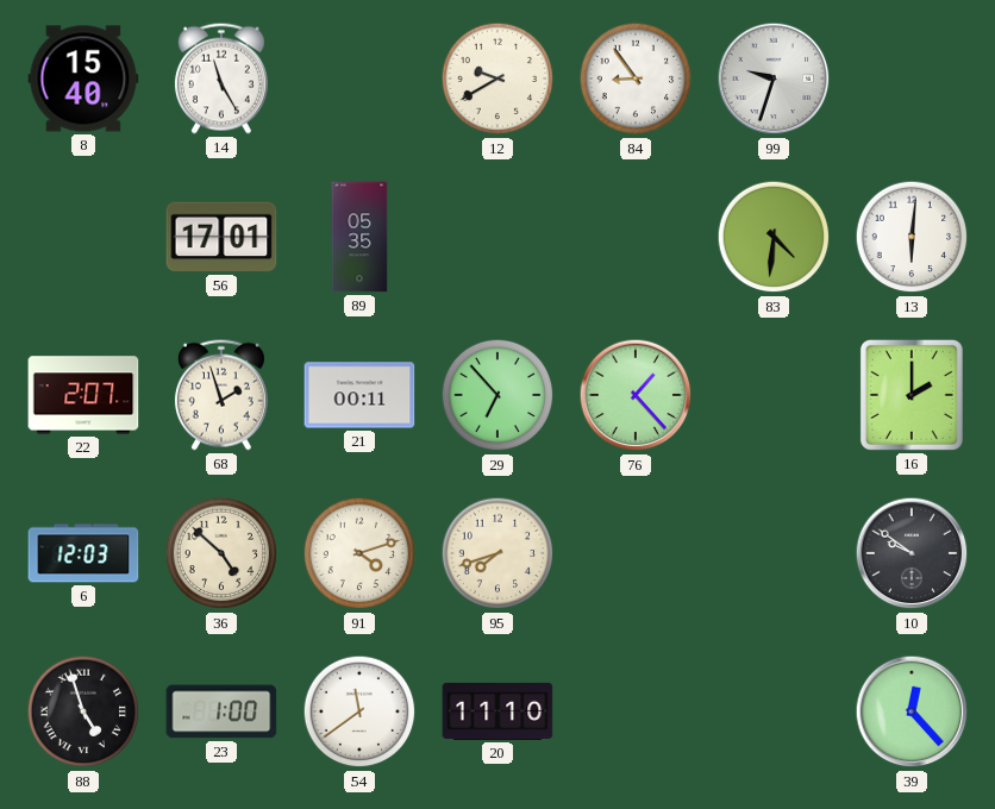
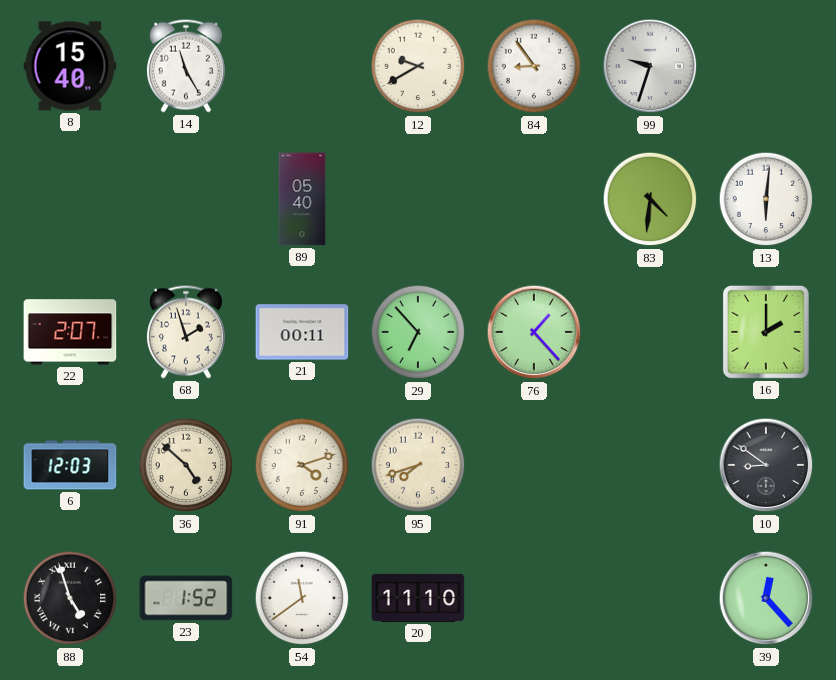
56: 17:01 -> none (221, 237)
89: 05:35 -> 05:40 (302, 199)
10: 9:51 -> 8:51 (766, 465)
23: 1:00 -> 1:52 (186, 598)
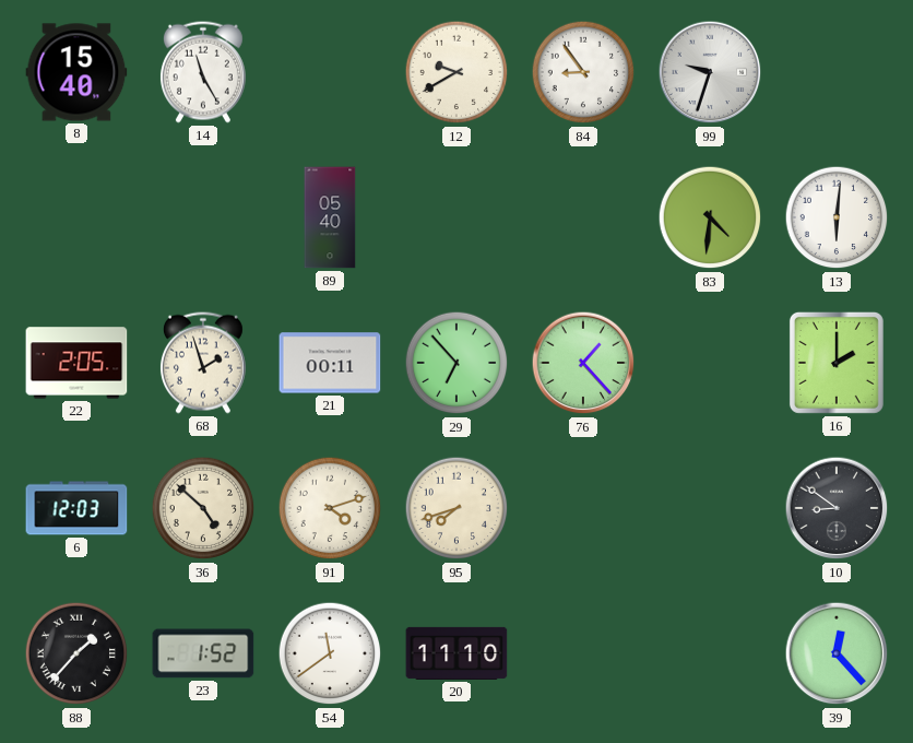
22: 2:07 -> 2:05 (76, 363)
88: 4:57 -> 1:37 (76, 653)
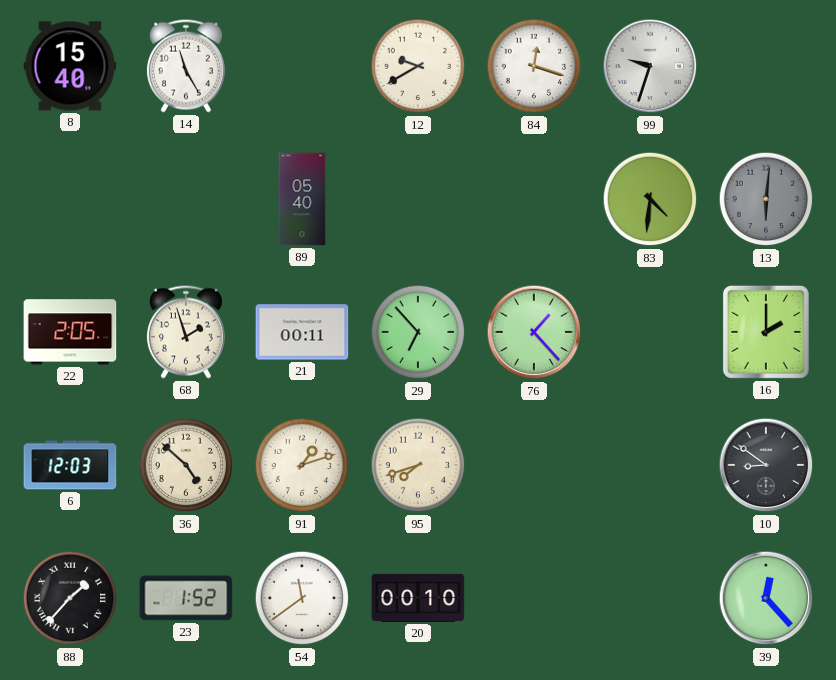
84: 8:54 -> 12:18 (534, 66)
13 dial: white -> grey (766, 199)
91: 4:12 -> 1:12 (302, 465)
20: 11:10 -> 00:10 (418, 598)
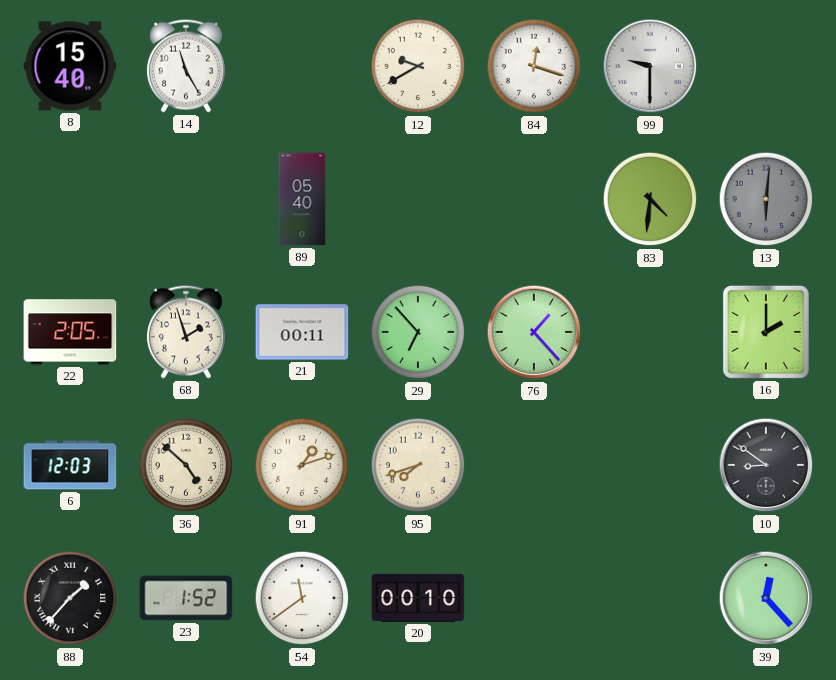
99: 9:33 -> 9:30 (650, 66)
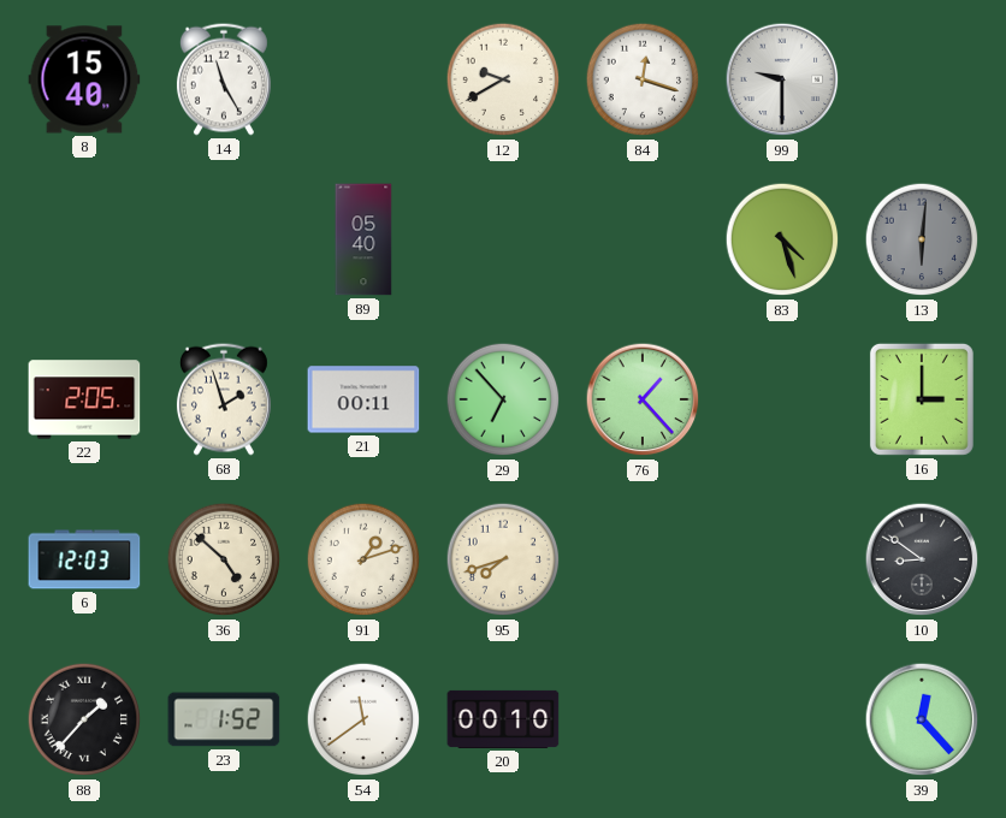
83: 4:31 -> 4:27 (782, 239)
16: 2:00 -> 3:00 (922, 399)
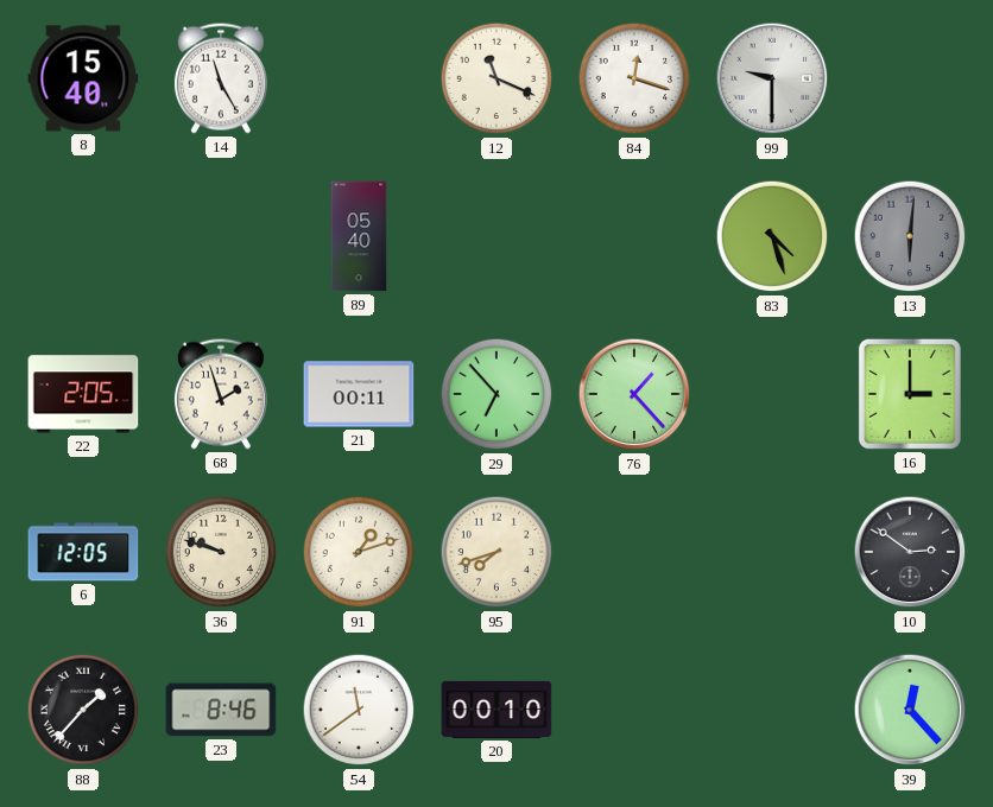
12: 9:40 -> 11:19 (496, 78)
6: 12:03 -> 12:05 (83, 552)
36: 4:52 -> 9:48 (221, 552)
10: 8:51 -> 2:51 (910, 552)
23: 1:52 -> 8:46 (221, 710)
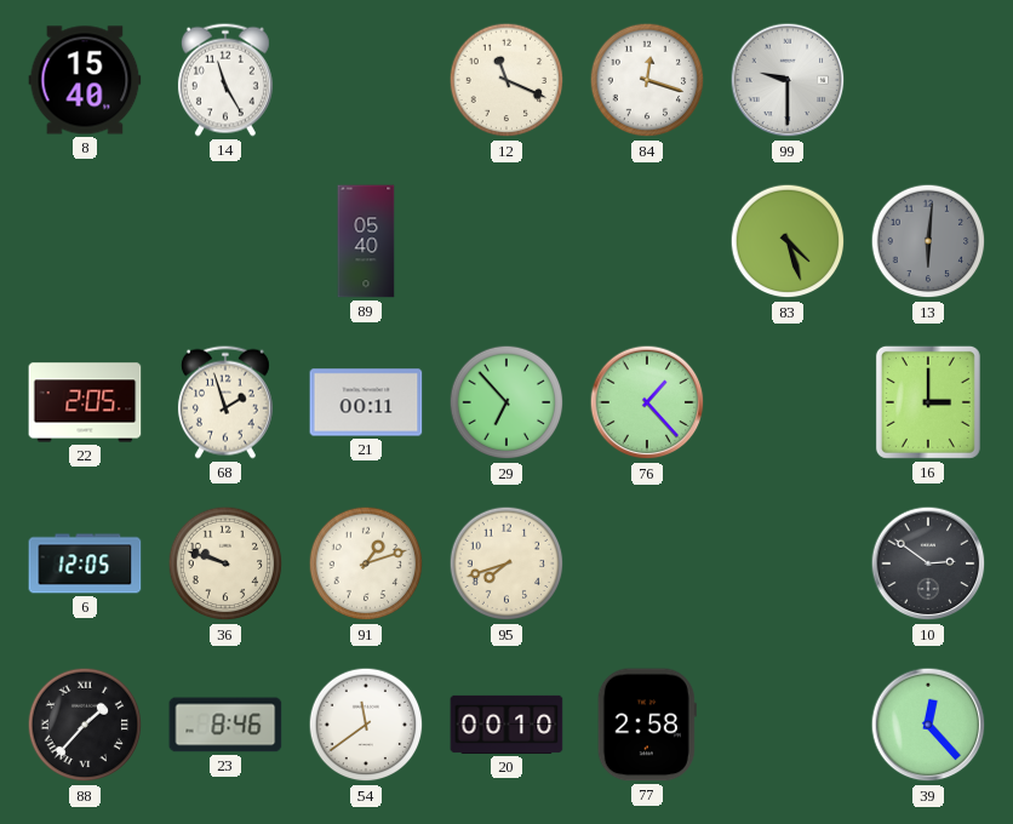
77: none -> 2:58 (647, 725)
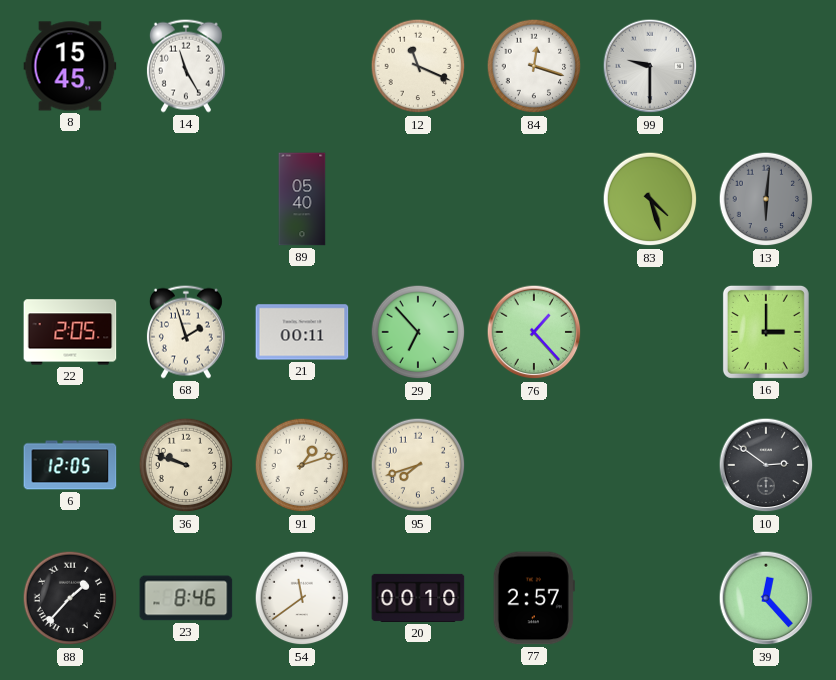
8: 15:40 -> 15:45 (70, 66)
77: 2:58 -> 2:57 (534, 598)
